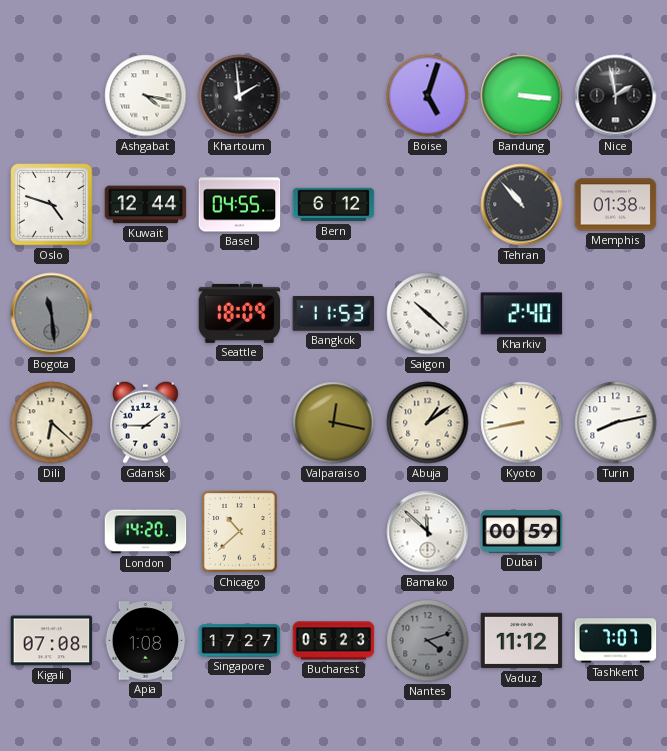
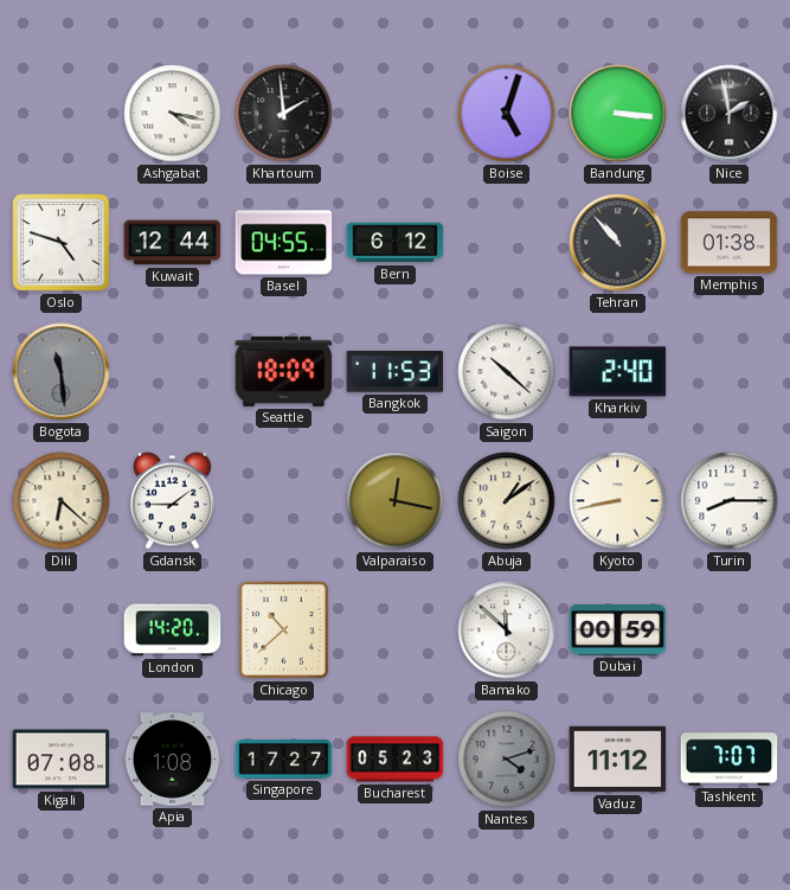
Turin: 8:13 -> 8:15 (730, 501)
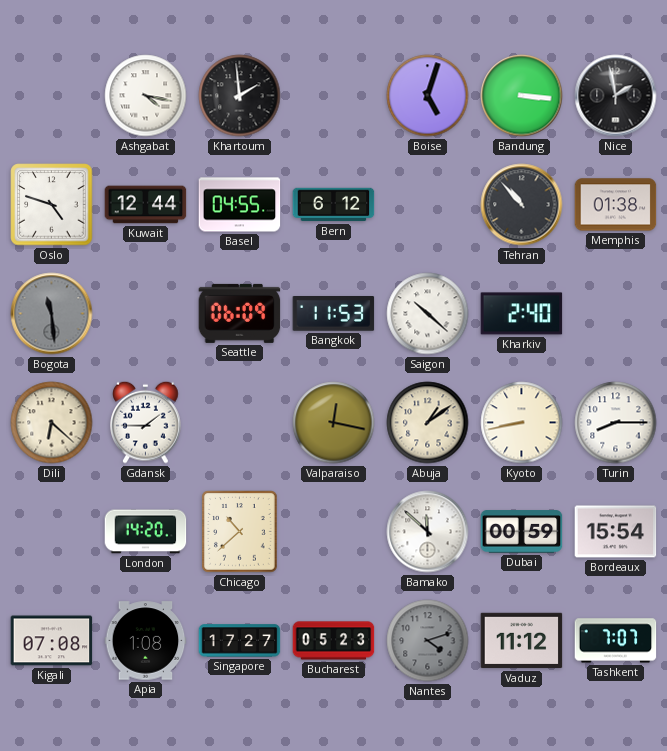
Seattle: 18:09 -> 06:09 (240, 313)
Bordeaux: none -> 15:54 (616, 532)
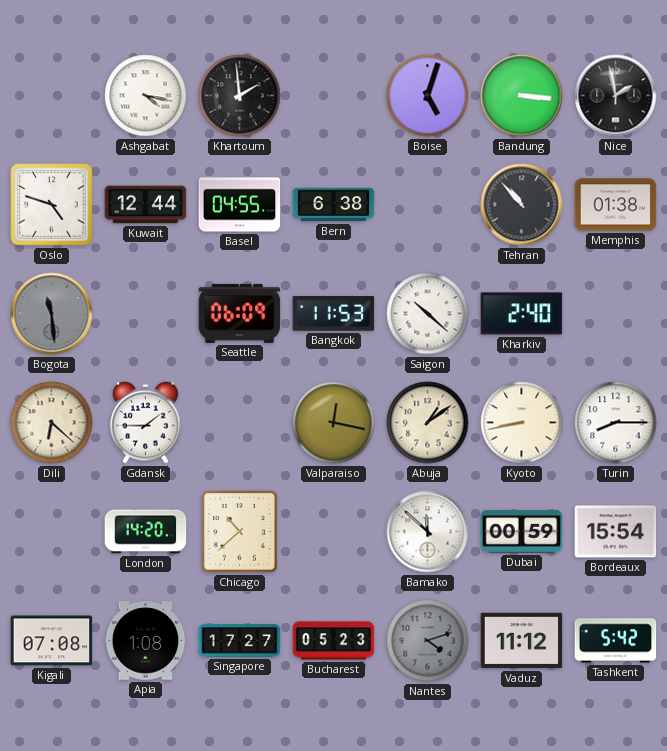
Bern: 6:12 -> 6:38 (334, 205)
Tashkent: 7:07 -> 5:42 (616, 641)
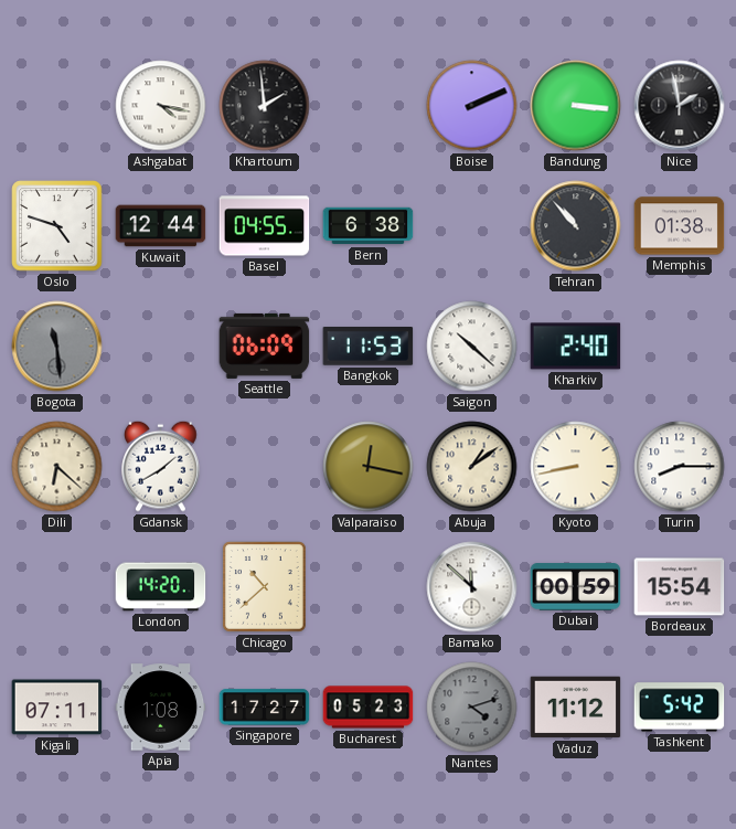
Boise: 5:03 -> 2:11 (472, 106)
Gdansk: 1:45 -> 1:40 (161, 466)
Kigali: 07:08 -> 07:11 (57, 708)
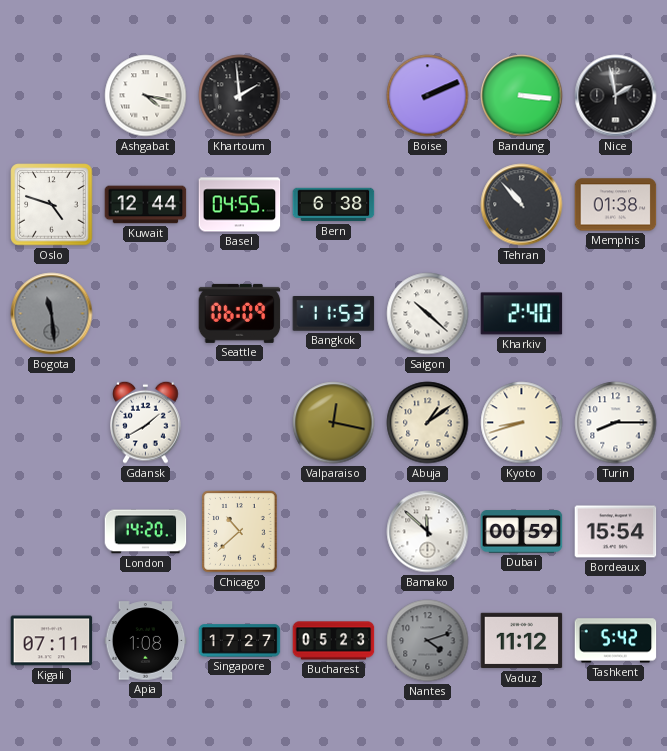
Dili: 6:22 -> none (57, 467)
Kyoto: 8:43 -> 8:42 (522, 423)
